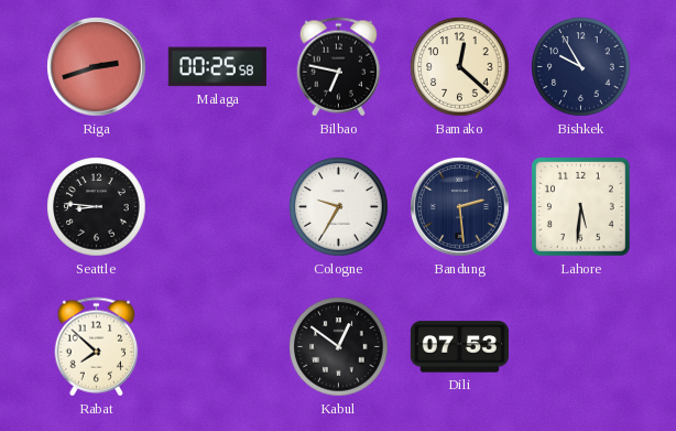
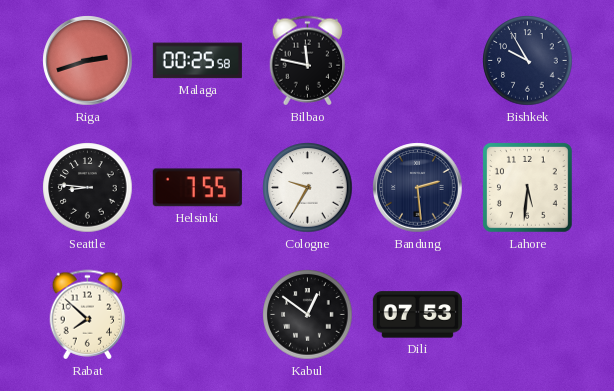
Bilbao: 6:47 -> 11:47 (308, 61)
Bamako: 12:22 -> none (460, 67)
Helsinki: none -> 7:55 (197, 188)
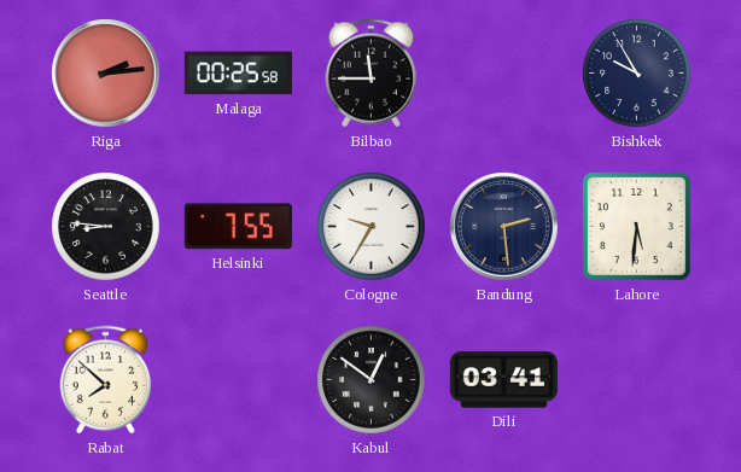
Riga: 2:42 -> 2:14 (106, 74)
Bilbao: 11:47 -> 11:45 (372, 74)
Dili: 07:53 -> 03:41 (503, 380)
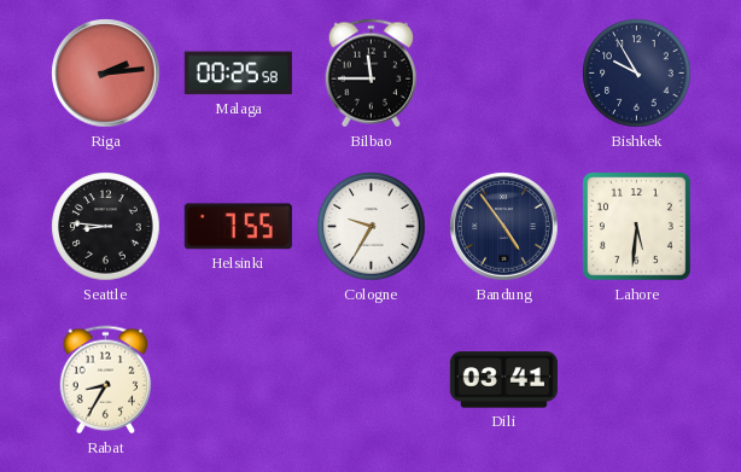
Bandung: 2:29 -> 4:54 (504, 227)
Rabat: 7:52 -> 8:35 (106, 380)
Kabul: 12:51 -> none (372, 380)
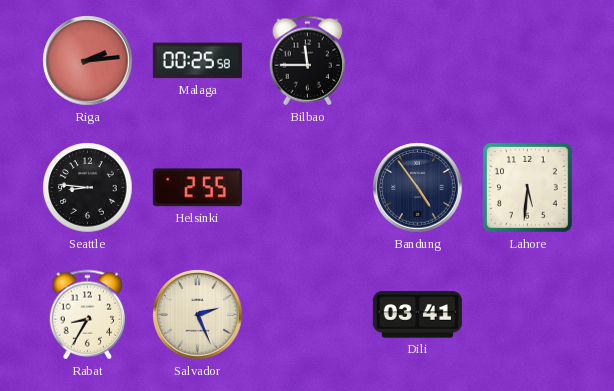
Bishkek: 9:55 -> none (637, 74)
Helsinki: 7:55 -> 2:55 (197, 188)
Cologne: 9:35 -> none (372, 227)
Salvador: none -> 2:26 (198, 315)
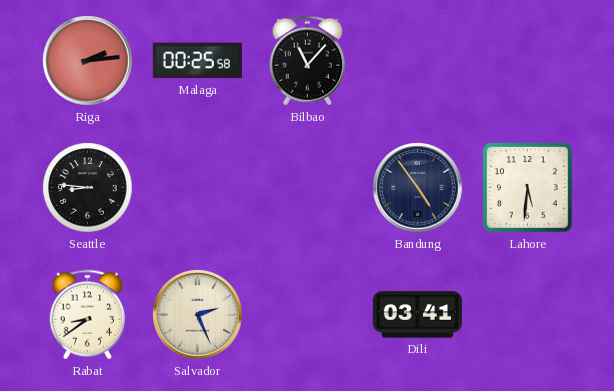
Bilbao: 11:45 -> 11:07 (308, 61)
Helsinki: 2:55 -> none (197, 188)
Rabat: 8:35 -> 8:39 (88, 315)
